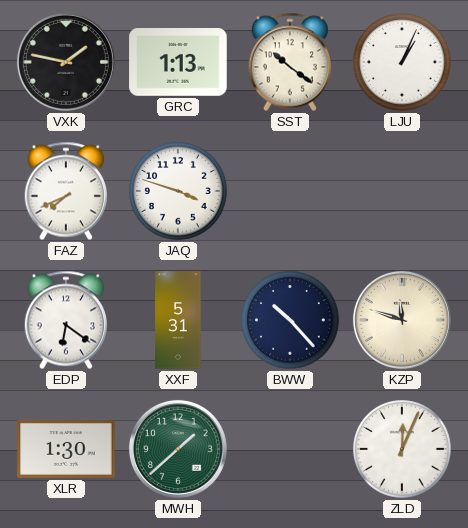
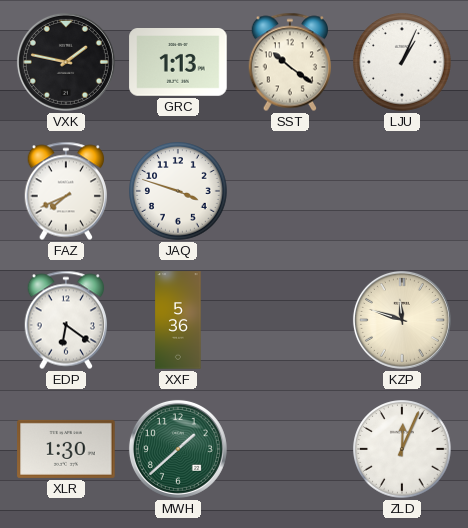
XXF: 5:31 -> 5:36 (178, 320)
BWW: 10:23 -> none (290, 320)
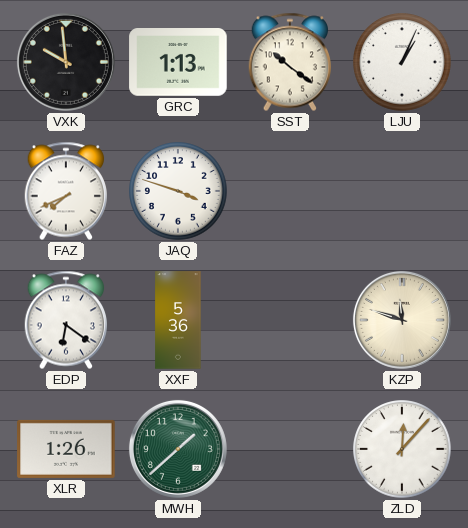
VXK: 1:47 -> 9:59 (66, 62)
XLR: 1:30 -> 1:26 (66, 449)
ZLD: 12:04 -> 12:07 (402, 449)
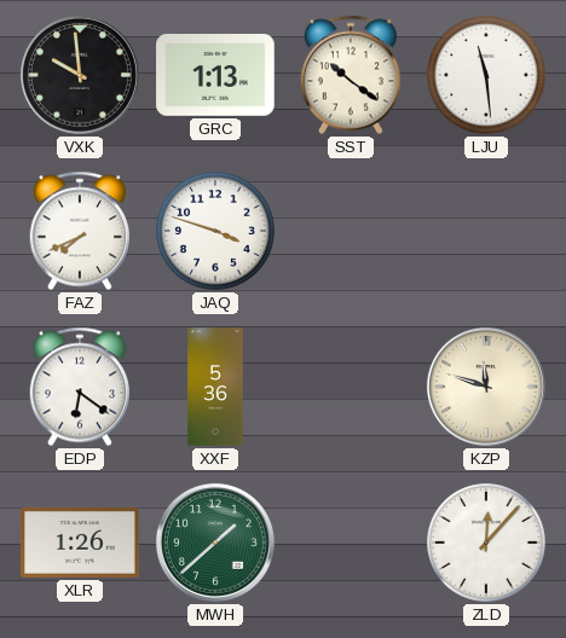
LJU: 1:04 -> 11:29 (486, 75)
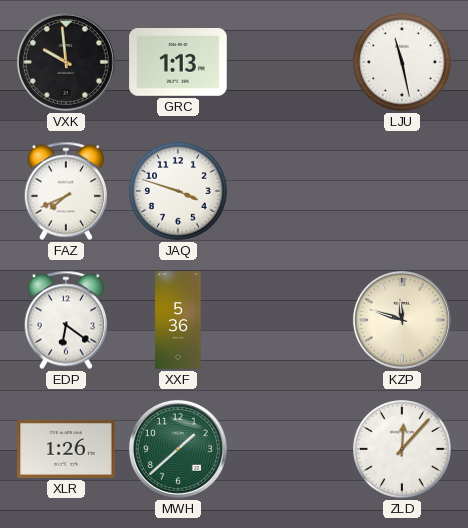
SST: 10:21 -> none (350, 75)
LJU: 11:29 -> 11:28 (402, 62)
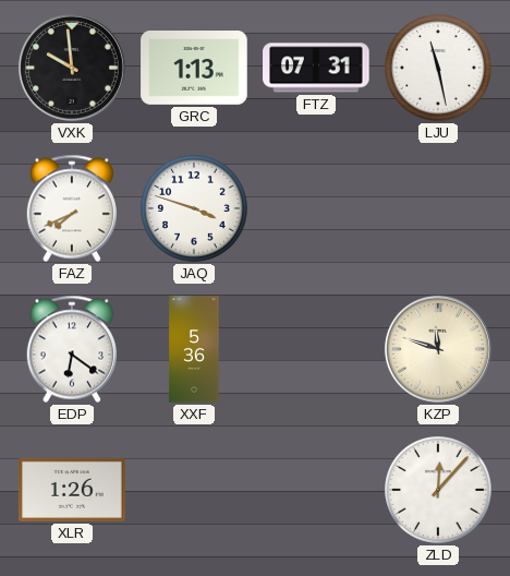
FTZ: none -> 07:31 (316, 68)
MWH: 1:38 -> none (178, 449)
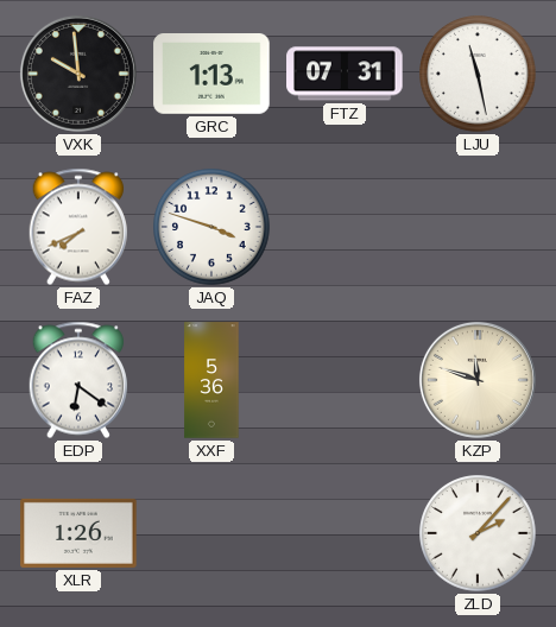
ZLD: 12:07 -> 2:07 (478, 533)
